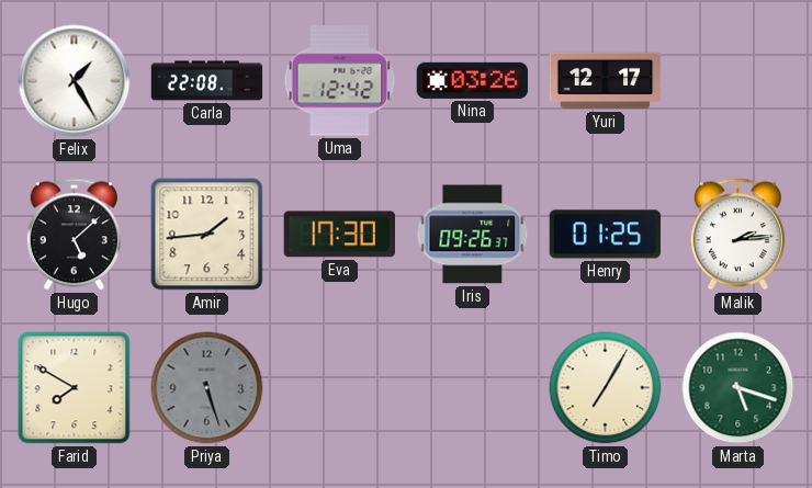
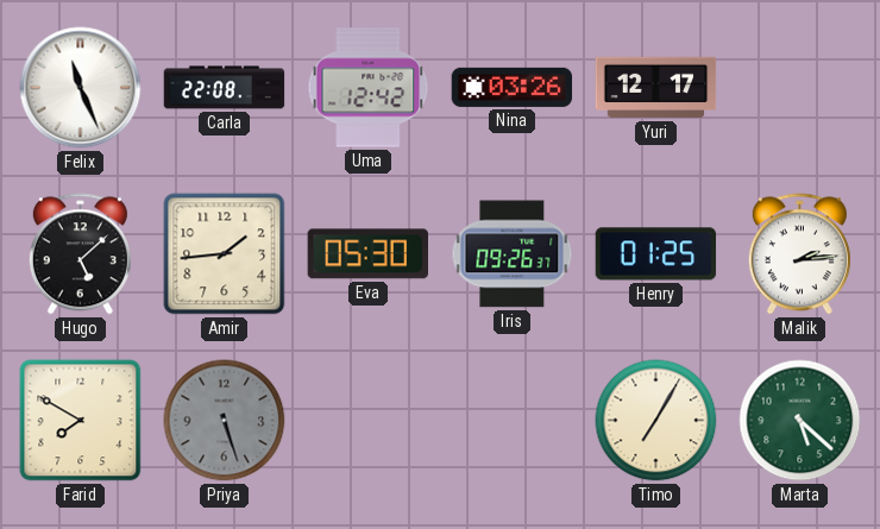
Felix: 1:25 -> 11:26 (81, 88)
Eva: 17:30 -> 05:30 (367, 254)
Marta: 5:18 -> 5:22 (800, 421)
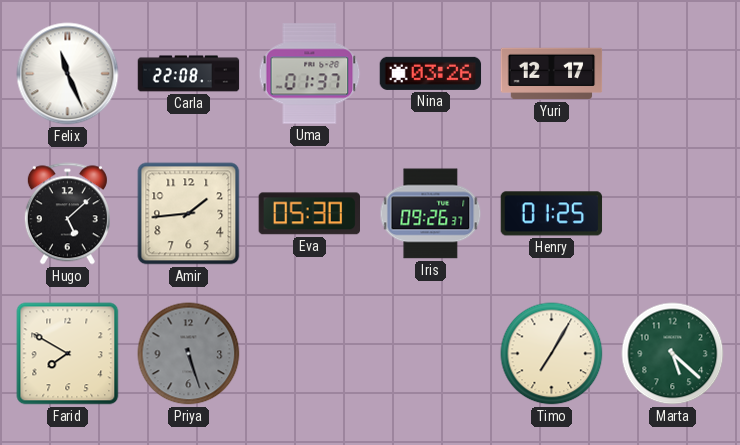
Uma: 12:42 -> 01:37 (310, 74)
Malik: 2:14 -> none (799, 254)
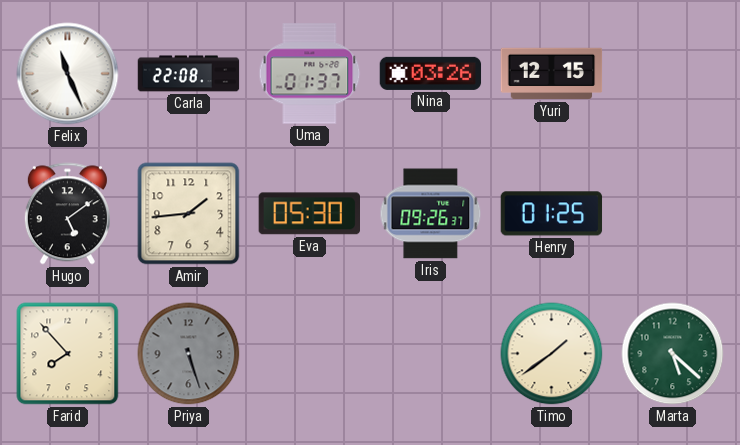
Yuri: 12:17 -> 12:15 (552, 74)
Hugo: 5:08 -> 5:09 (67, 214)
Farid: 7:50 -> 7:53 (68, 354)
Timo: 7:05 -> 1:39 (552, 354)
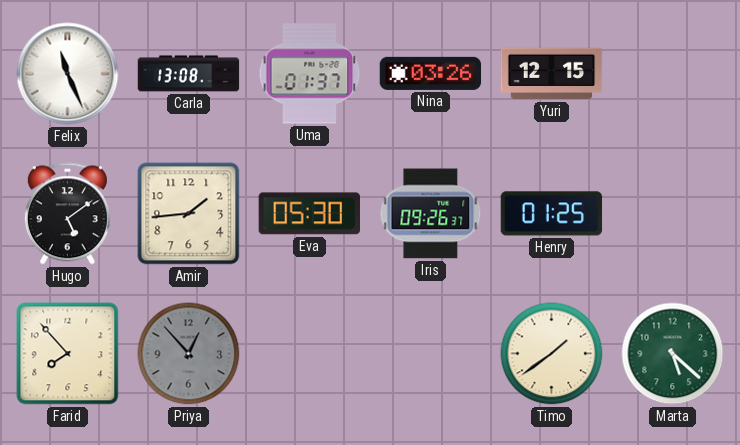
Carla: 22:08 -> 13:08 (189, 74)
Priya: 5:27 -> 12:53 (189, 354)
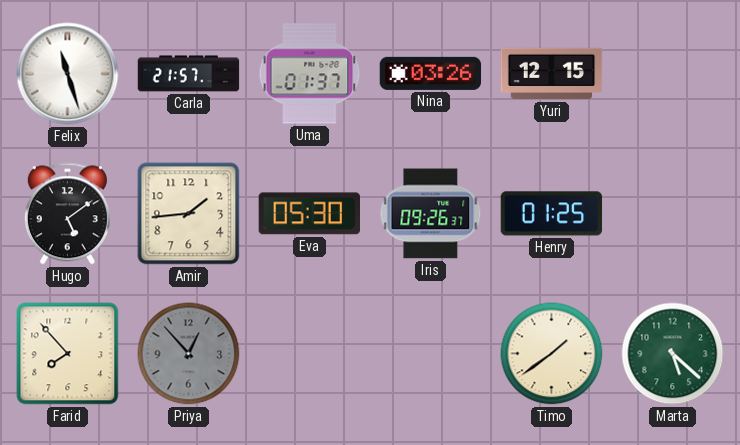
Felix: 11:26 -> 11:27 (68, 74)
Carla: 13:08 -> 21:57 (189, 74)
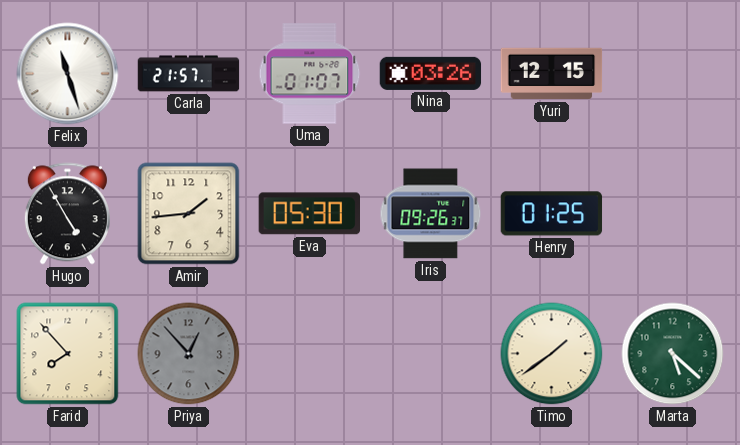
Uma: 01:37 -> 01:07 (310, 74)
Hugo: 5:09 -> 4:55 (67, 214)
